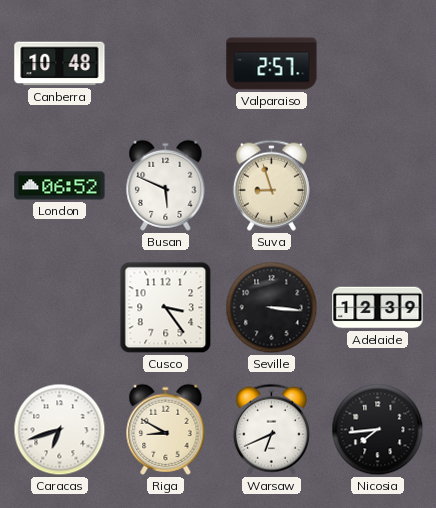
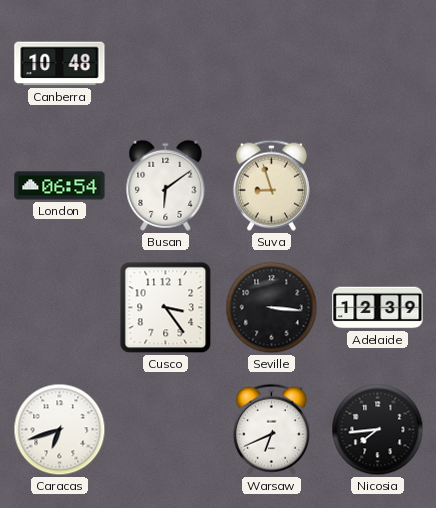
Valparaiso: 2:57 -> none (272, 64)
London: 06:52 -> 06:54 (60, 186)
Busan: 5:49 -> 6:09 (166, 185)
Riga: 8:50 -> none (166, 429)
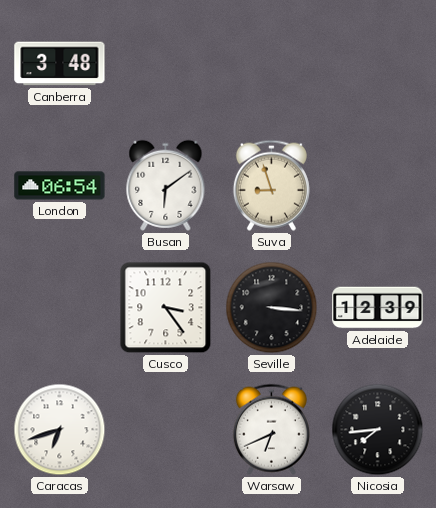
Canberra: 10:48 -> 3:48 (60, 64)
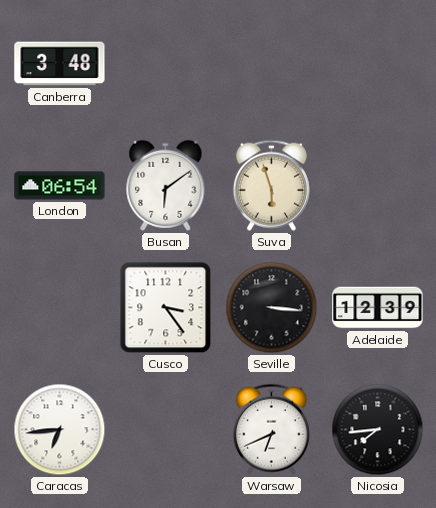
Suva: 8:57 -> 5:57 (271, 185)
Caracas: 6:42 -> 6:44 (60, 430)
